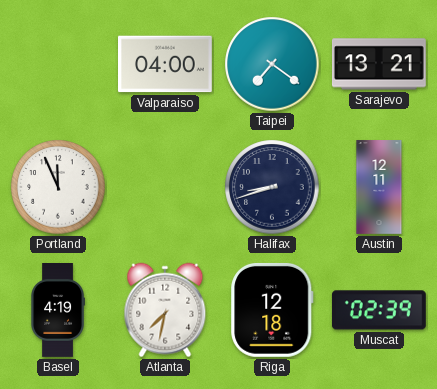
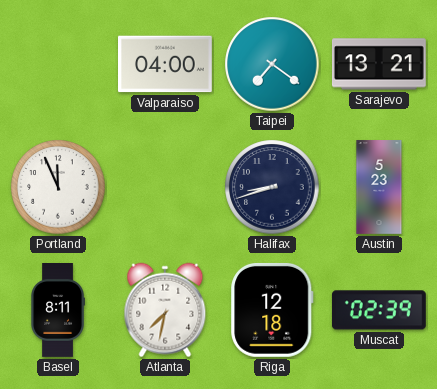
Austin: 12:11 -> 5:23 (379, 187)
Basel: 4:19 -> 8:11 (58, 311)
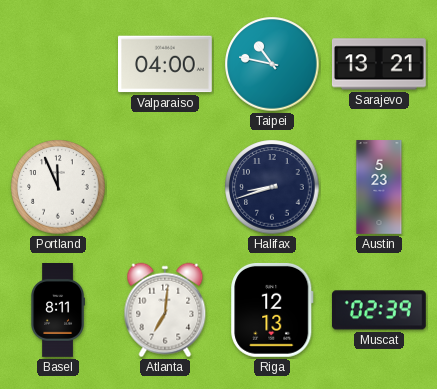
Taipei: 7:21 -> 10:47 (272, 64)
Atlanta: 7:32 -> 7:01 (165, 310)
Riga: 12:18 -> 12:13 (272, 310)
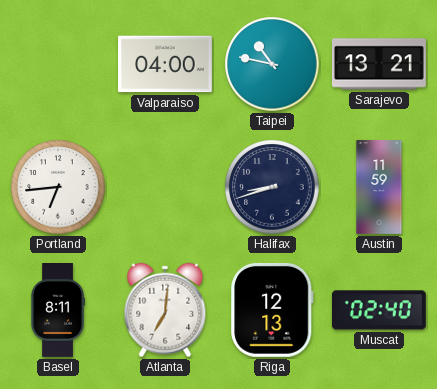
Portland: 11:56 -> 6:44 (58, 187)
Austin: 5:23 -> 11:59 (379, 187)
Muscat: 02:39 -> 02:40 (379, 310)
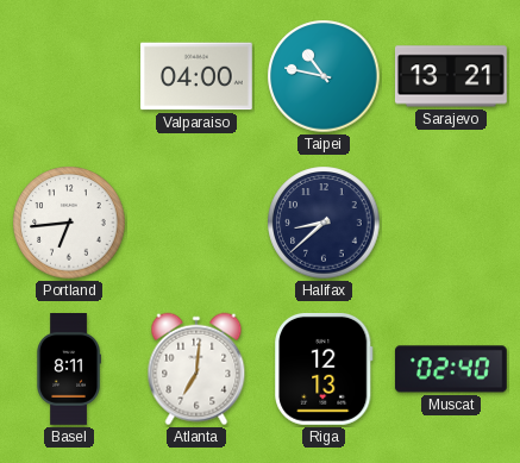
Halifax: 8:42 -> 8:38 (324, 223)
Austin: 11:59 -> none (379, 187)
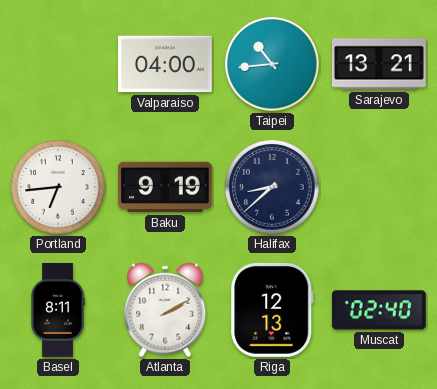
Taipei: 10:47 -> 10:44 (272, 64)
Baku: none -> 9:19 (166, 187)
Atlanta: 7:01 -> 2:10 (165, 310)
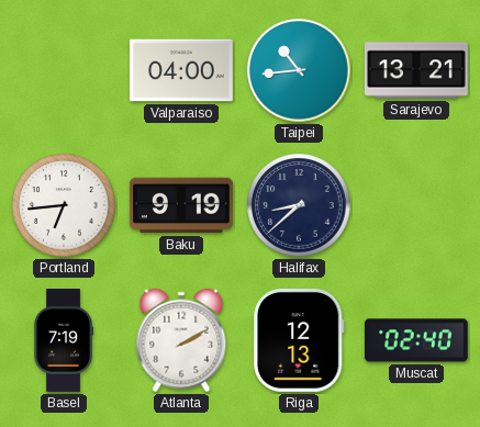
Basel: 8:11 -> 7:19 (64, 341)
